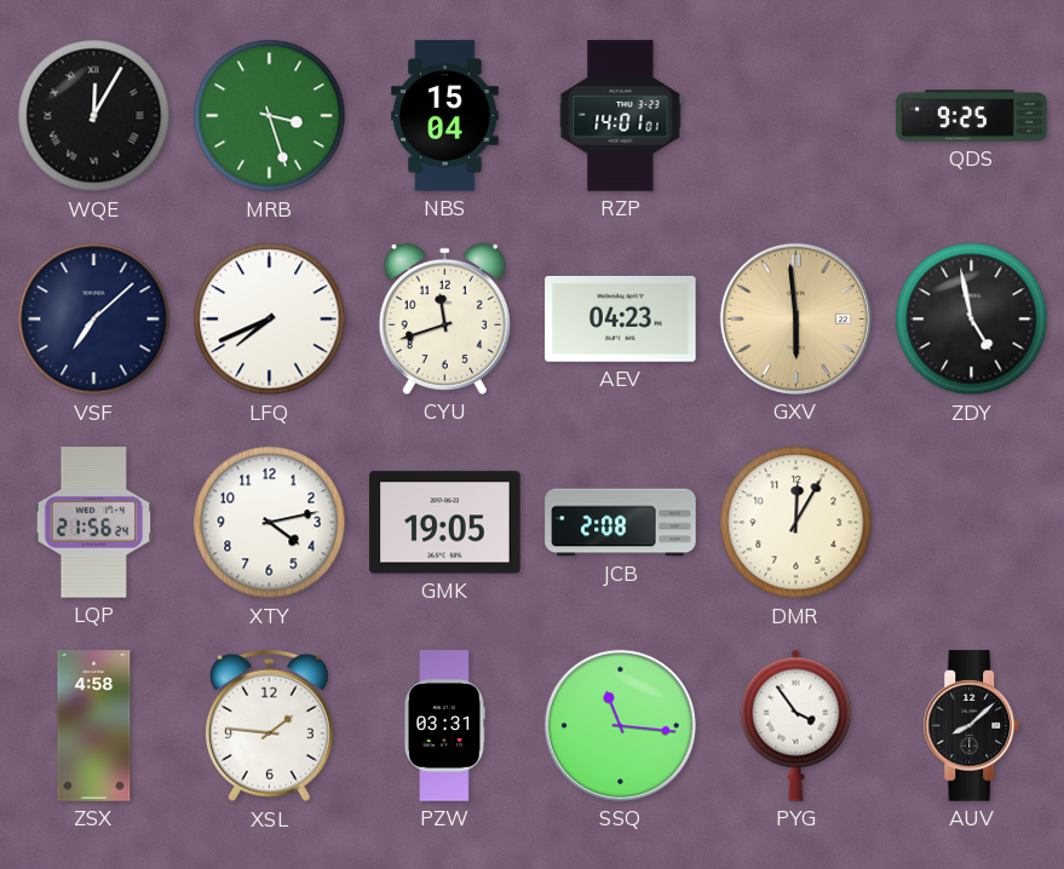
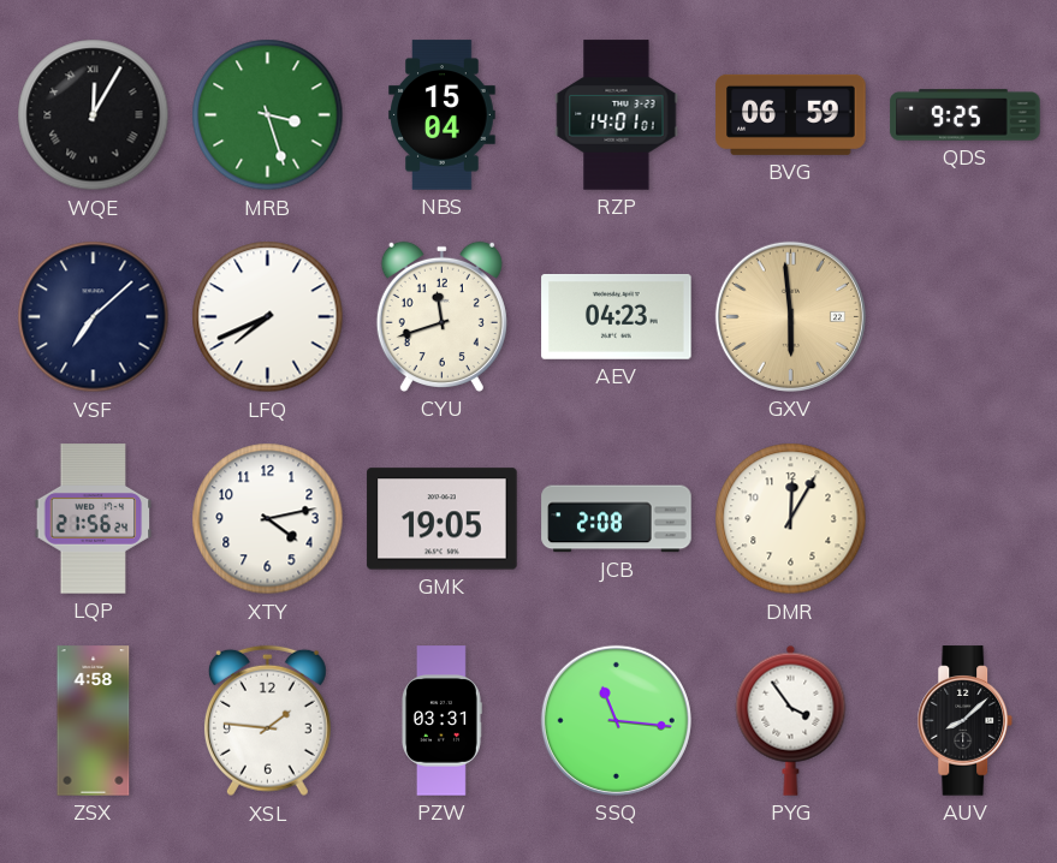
BVG: none -> 06:59 (791, 114)
ZDY: 4:58 -> none (972, 320)
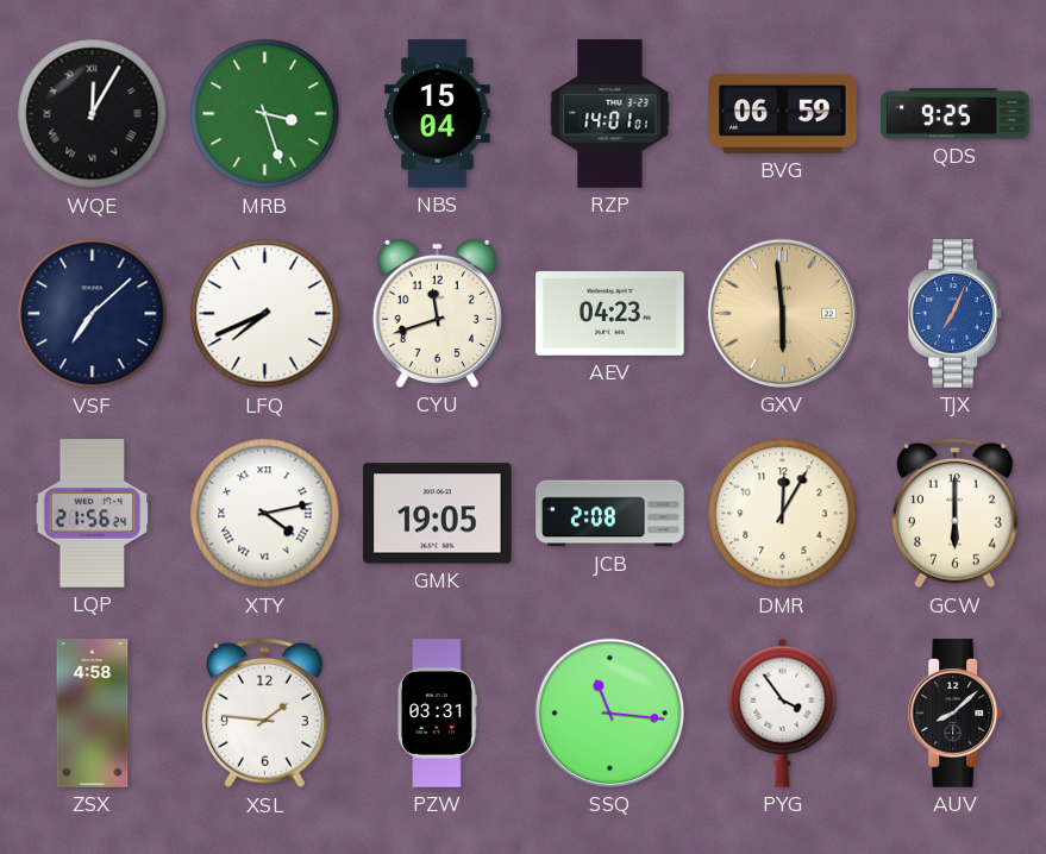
TJX: none -> 7:04 (956, 314)
XTY numerals: Arabic -> Roman (265, 514)
GCW: none -> 6:00 (954, 514)
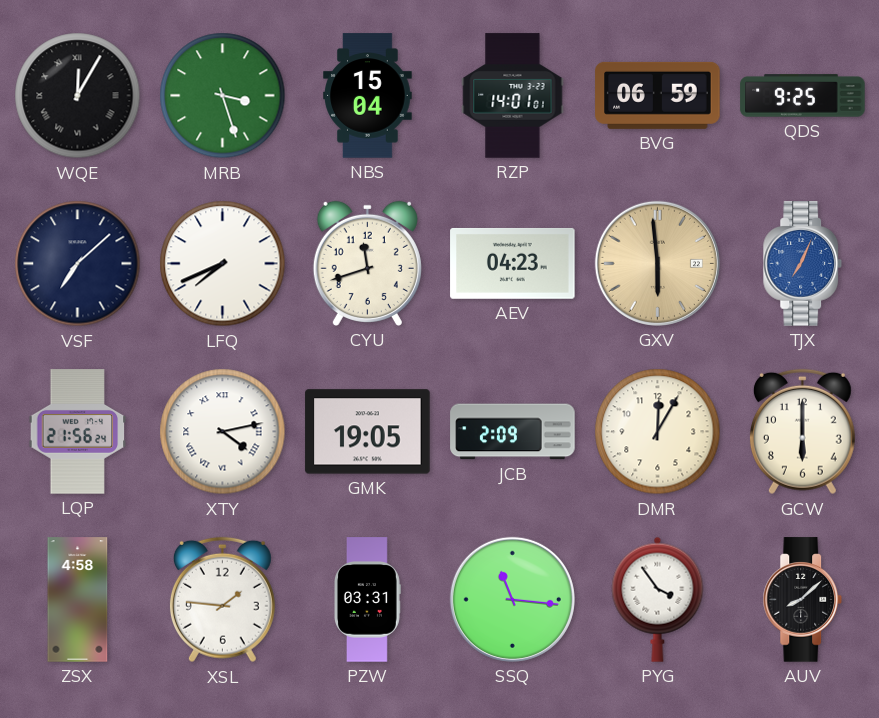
JCB: 2:08 -> 2:09 (513, 432)
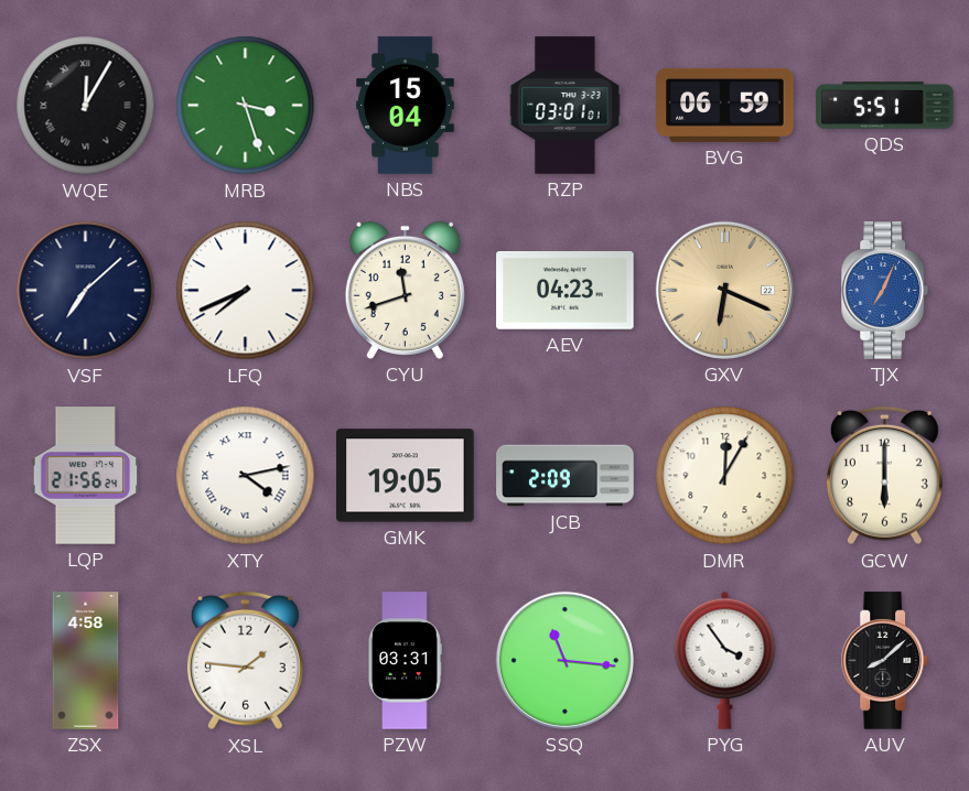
RZP: 14:01 -> 03:01 (566, 106)
QDS: 9:25 -> 5:51 (885, 106)
GXV: 5:59 -> 6:19 (724, 290)
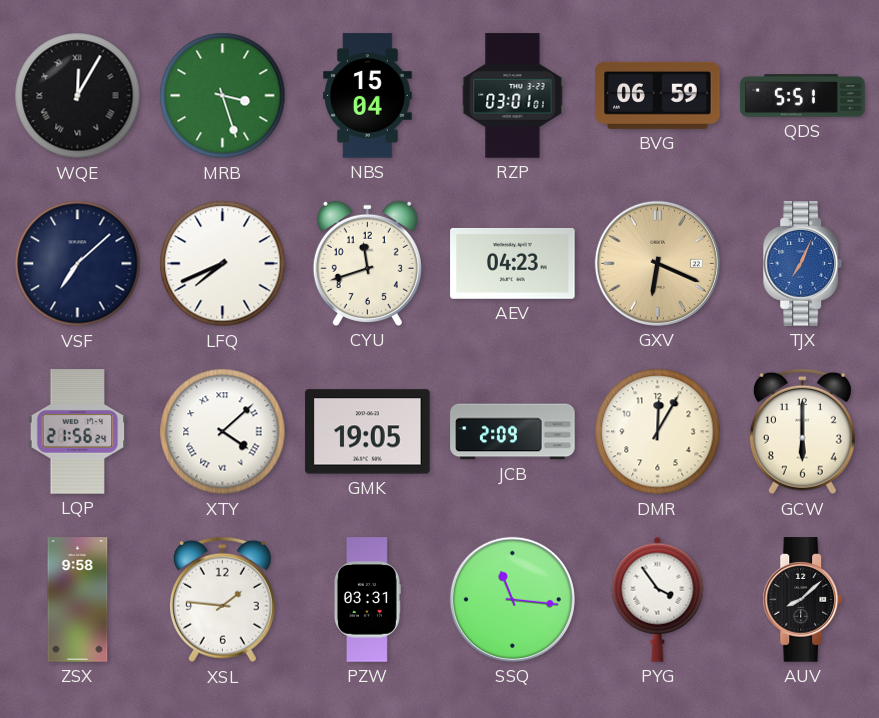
XTY: 4:13 -> 4:08 (223, 432)
ZSX: 4:58 -> 9:58 (78, 600)
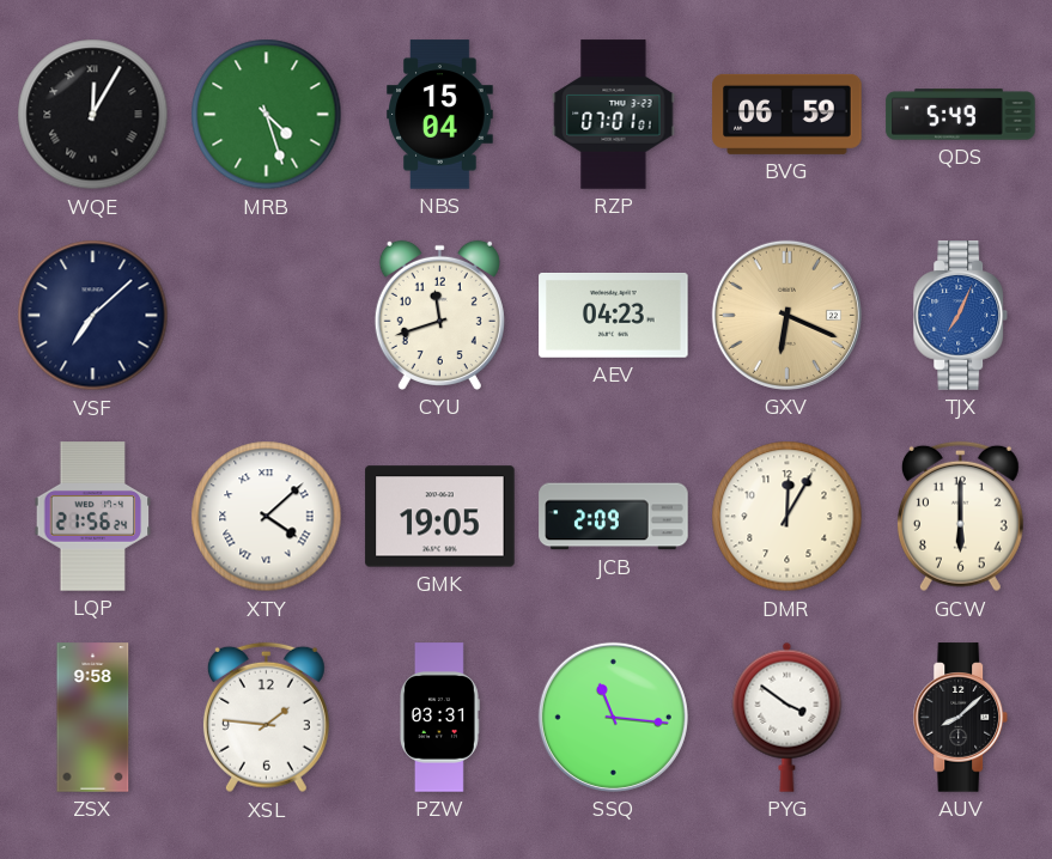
MRB: 3:27 -> 4:27 (267, 115)
RZP: 03:01 -> 07:01 (614, 115)
QDS: 5:51 -> 5:49 (961, 115)
LFQ: 7:41 -> none (223, 264)
PYG: 3:54 -> 3:51 (788, 717)
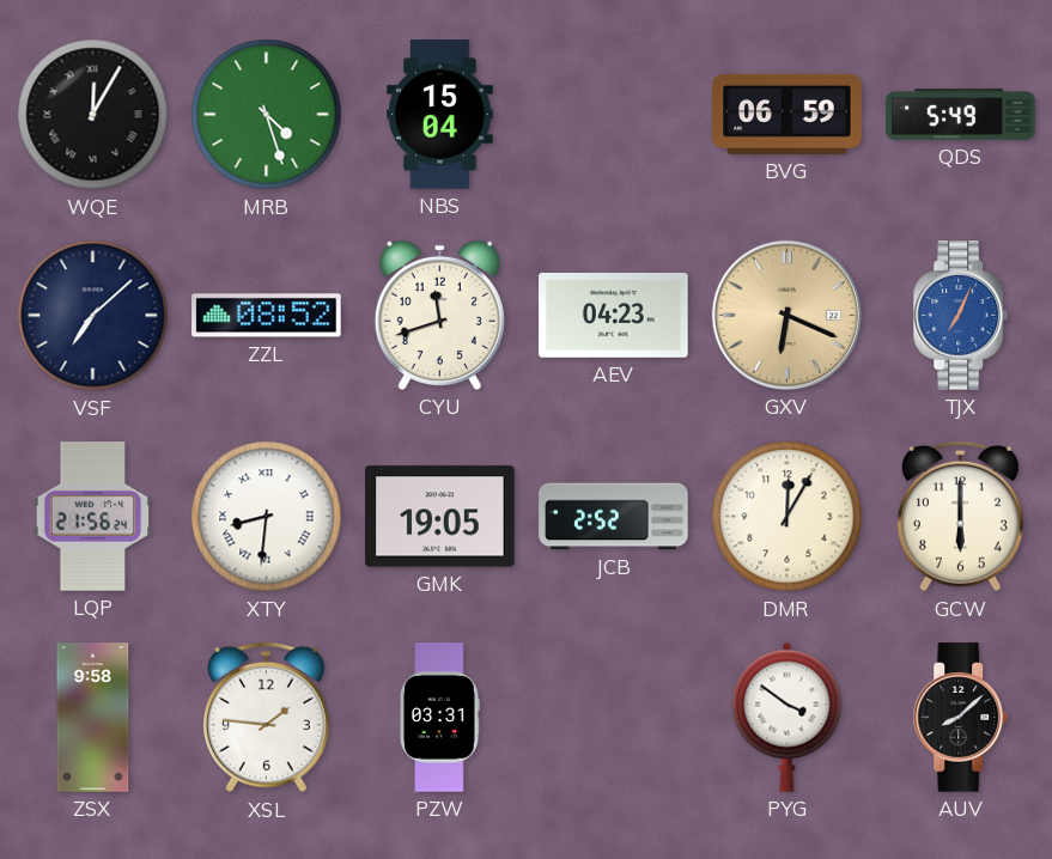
RZP: 07:01 -> none (614, 115)
ZZL: none -> 08:52 (267, 316)
XTY: 4:08 -> 8:31 (267, 517)
JCB: 2:09 -> 2:52 (614, 517)
SSQ: 11:16 -> none (613, 717)
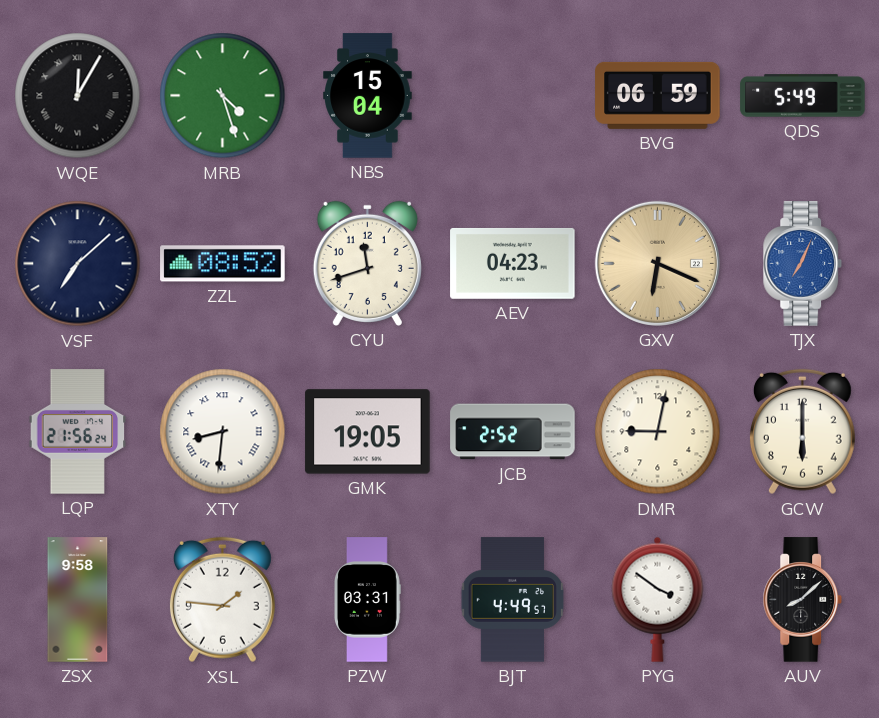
DMR: 12:05 -> 9:02 (658, 432)
BJT: none -> 4:49 (513, 600)
